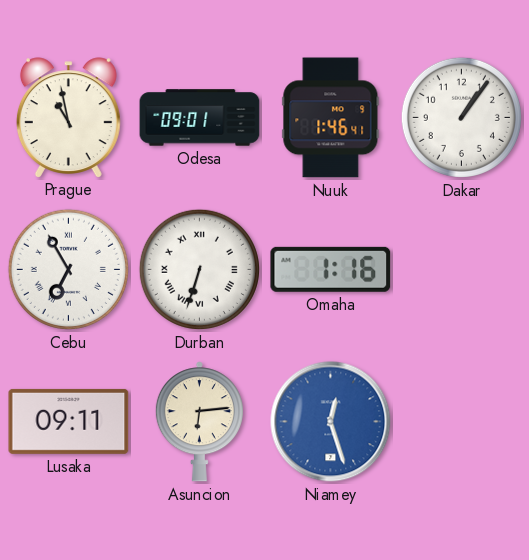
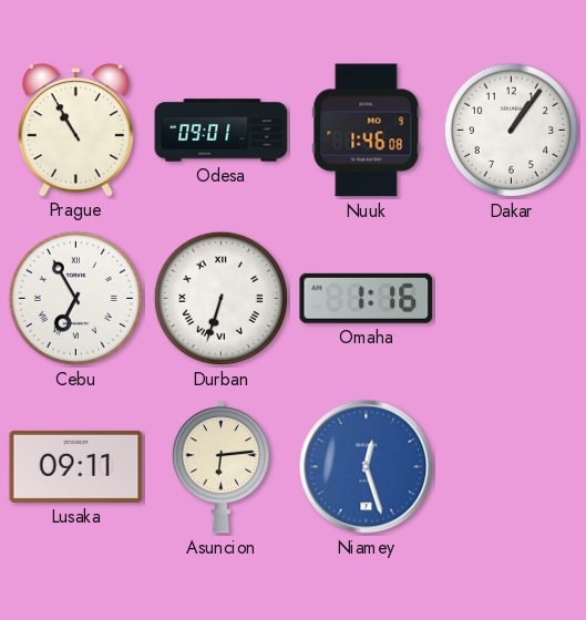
Prague: 10:58 -> 10:55 (75, 130)
Nuuk: 1:46:41 -> 1:46:08 (367, 131)
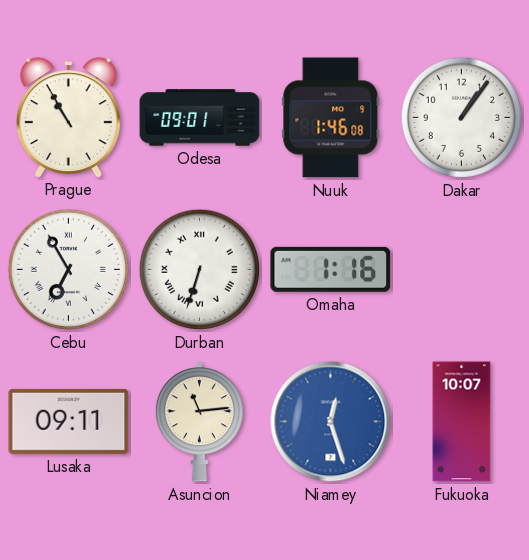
Asuncion: 6:14 -> 11:14 (199, 422)
Fukuoka: none -> 10:07 (462, 422)
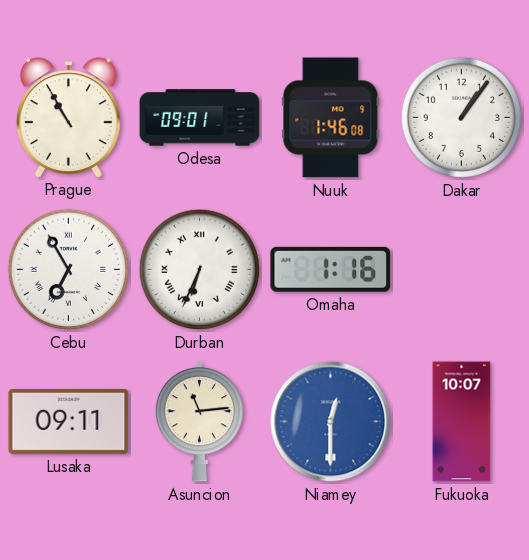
Durban: 6:33 -> 6:34 (199, 269)
Niamey: 12:27 -> 12:30 (331, 422)
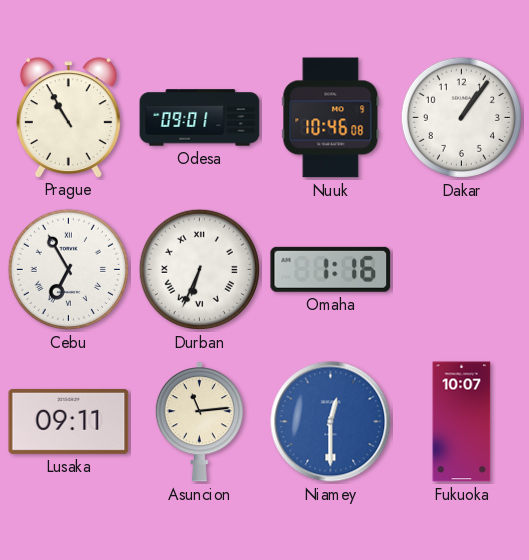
Nuuk: 1:46 -> 10:46 (331, 118)
